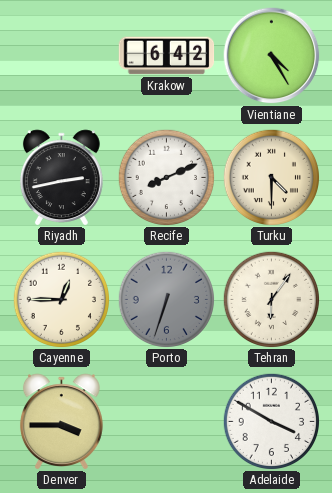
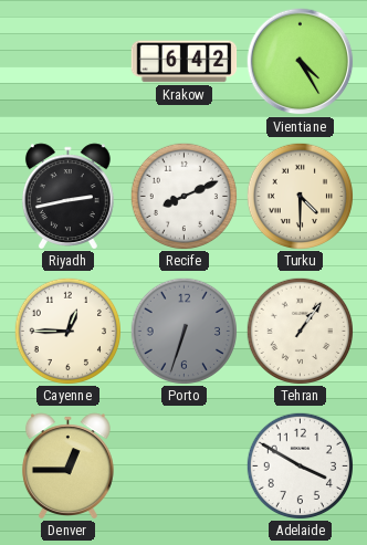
Tehran: 6:06 -> 1:06 (300, 331)
Denver: 3:45 -> 12:45 (67, 465)
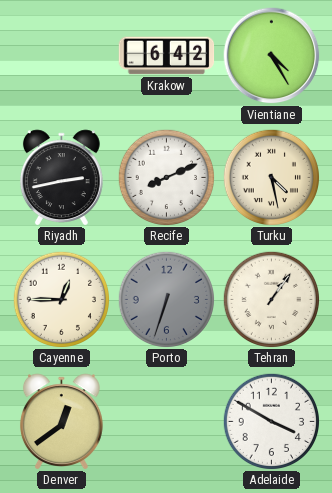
Turku: 4:30 -> 4:28 (271, 177)
Denver: 12:45 -> 12:39 (61, 421)
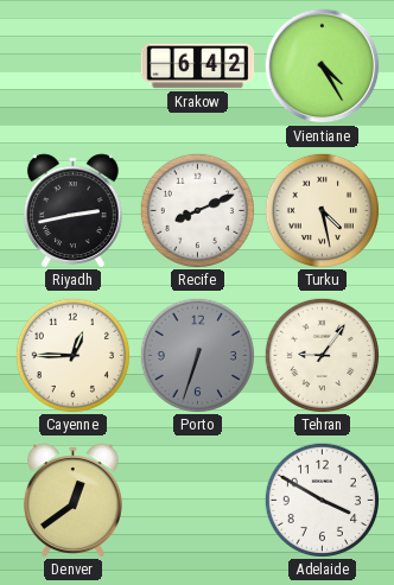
Tehran: 1:06 -> 9:06 (322, 355)
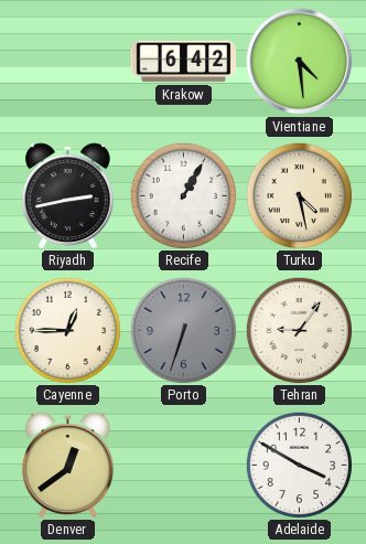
Vientiane: 4:25 -> 4:29 (300, 62)
Recife: 8:11 -> 1:05 (183, 195)
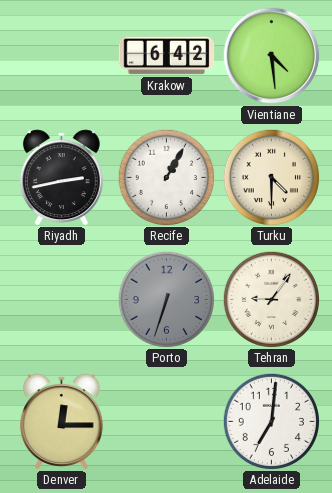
Turku: 4:28 -> 4:30 (271, 177)
Cayenne: 12:45 -> none (67, 330)
Denver: 12:39 -> 12:15 (61, 421)
Adelaide: 3:50 -> 7:01 (271, 421)
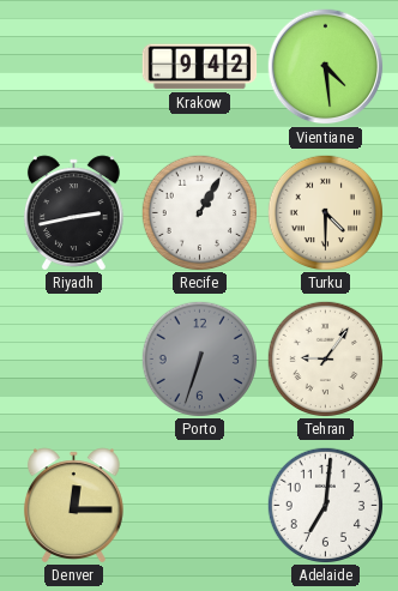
Krakow: 6:42 -> 9:42 (200, 67)
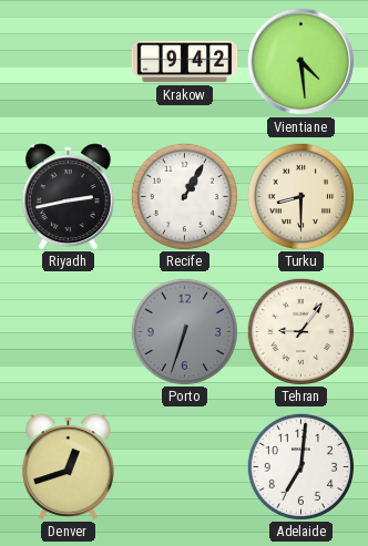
Turku: 4:30 -> 8:30 (300, 196)
Denver: 12:15 -> 12:42 (68, 466)
